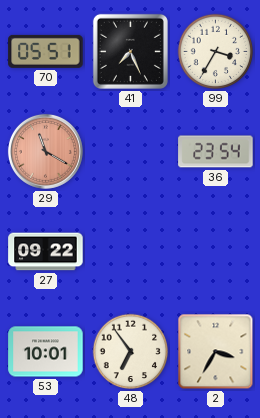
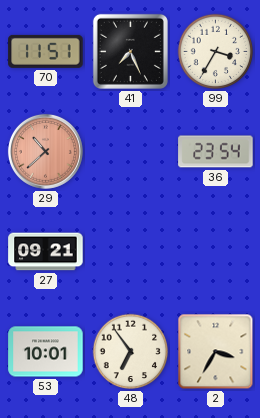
70: 05:51 -> 11:51 (46, 51)
29: 11:20 -> 10:38 (45, 151)
27: 09:22 -> 09:21 (46, 252)
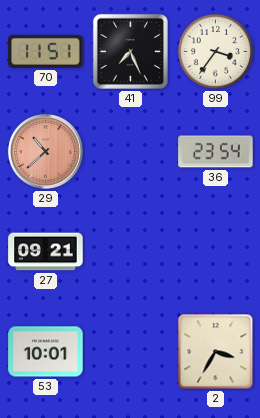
99: 3:35 -> 3:36 (216, 52)
48: 6:54 -> none (131, 352)
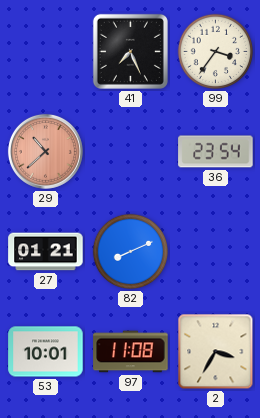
70: 11:51 -> none (46, 51)
27: 09:21 -> 01:21 (46, 252)
82: none -> 8:11 (131, 252)
97: none -> 11:08 (131, 352)
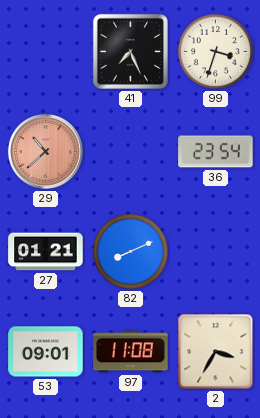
99: 3:36 -> 3:33 (216, 52)
53: 10:01 -> 09:01 (46, 352)
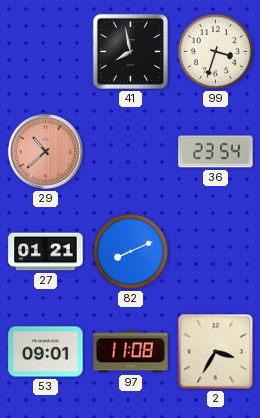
41: 7:26 -> 7:58 (130, 51)
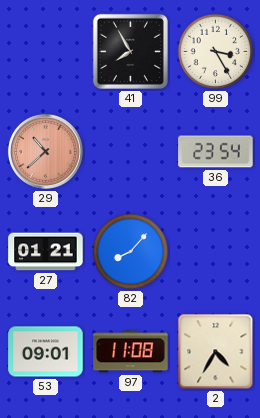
41: 7:58 -> 7:55 (130, 51)
99: 3:33 -> 3:25 (216, 52)
82: 8:11 -> 8:07 (131, 252)
2: 3:35 -> 4:35 (216, 352)
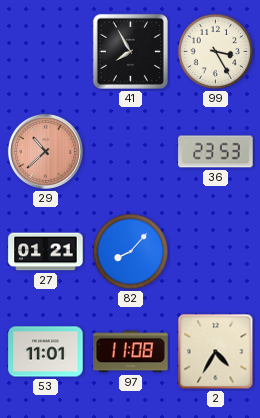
36: 23:54 -> 23:53 (216, 152)
53: 09:01 -> 11:01 (46, 352)
